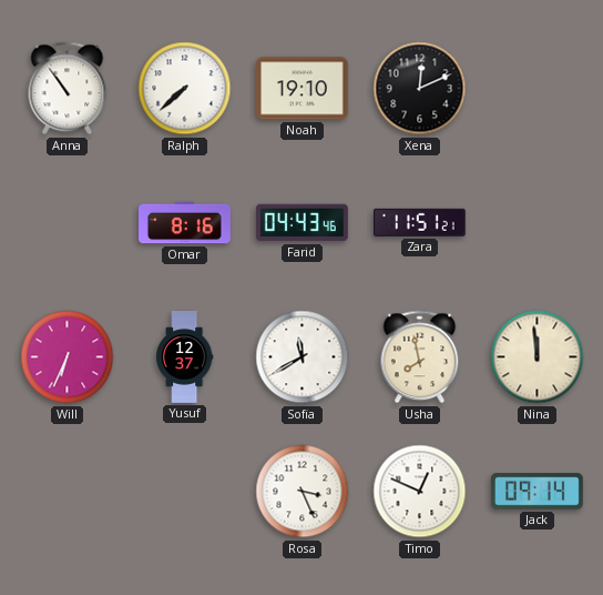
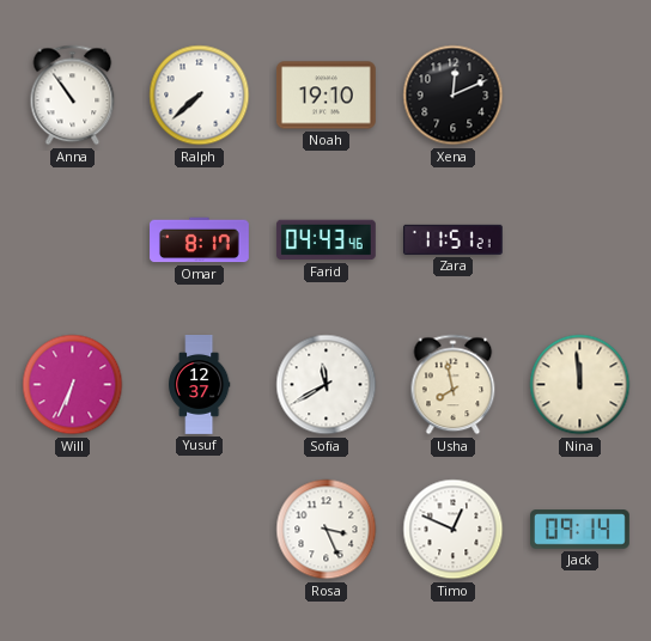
Omar: 8:16 -> 8:17 (200, 240)
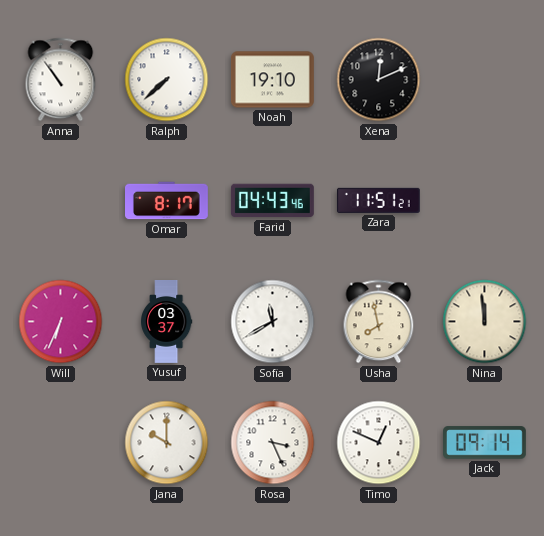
Yusuf: 12:37 -> 03:37 (167, 322)
Jana: none -> 10:00 (167, 443)
